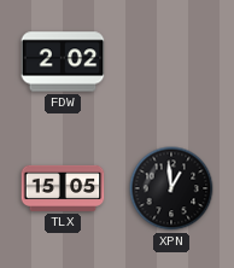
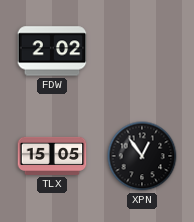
XPN: 12:59 -> 12:54 (142, 156)
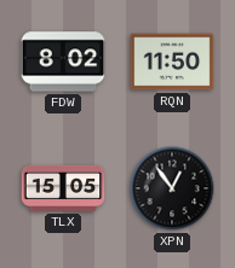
FDW: 2:02 -> 8:02 (63, 62)
RQN: none -> 11:50 (172, 62)
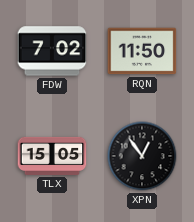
FDW: 8:02 -> 7:02 (52, 51)
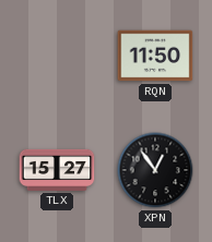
FDW: 7:02 -> none (52, 51)
TLX: 15:05 -> 15:27 (57, 170)
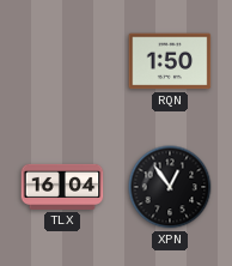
RQN: 11:50 -> 1:50 (170, 61)
TLX: 15:27 -> 16:04 (62, 187)
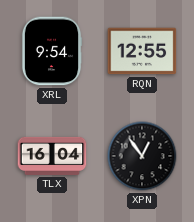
XRL: none -> 9:54 (52, 51)
RQN: 1:50 -> 12:55 (142, 51)
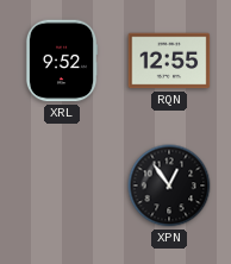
XRL: 9:54 -> 9:52 (62, 61)
TLX: 16:04 -> none (52, 156)
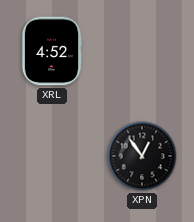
XRL: 9:52 -> 4:52 (52, 51)
RQN: 12:55 -> none (169, 61)
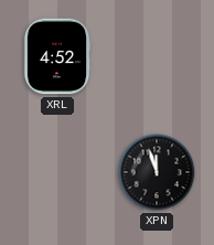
XPN: 12:54 -> 11:57 (157, 172)
